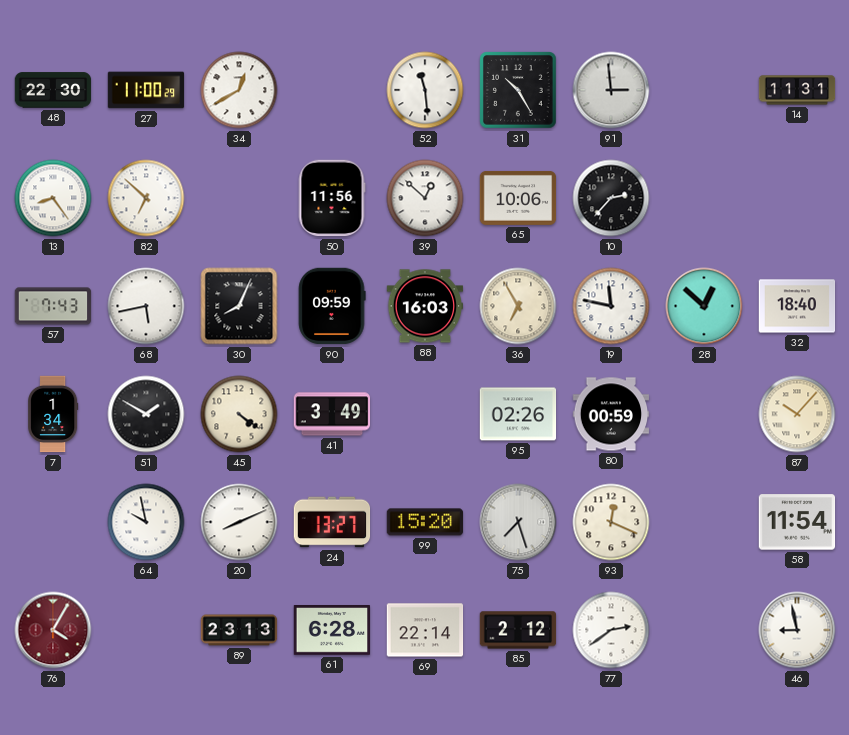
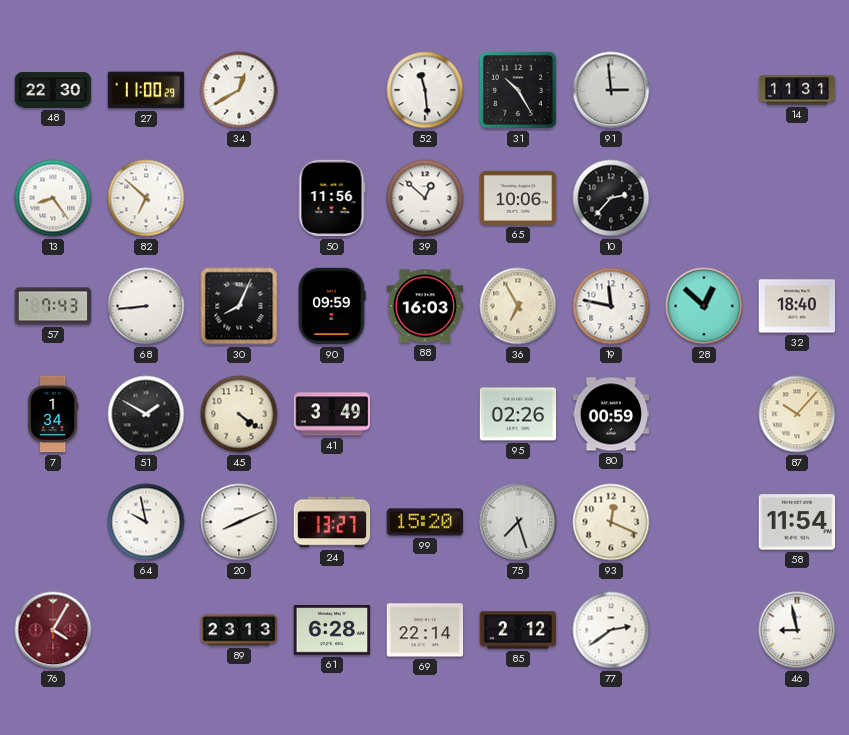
68: 5:43 -> 8:44 (146, 306)
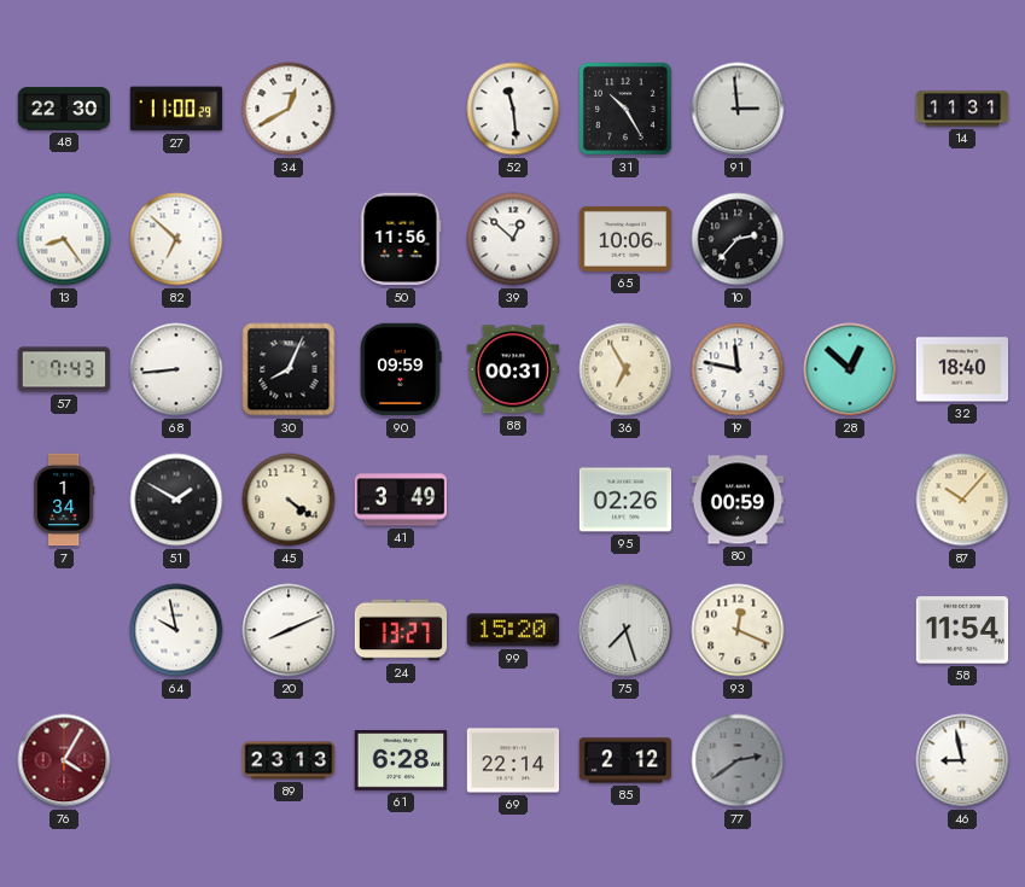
88: 16:03 -> 00:31 (513, 369)
77 dial: white -> grey (738, 760)
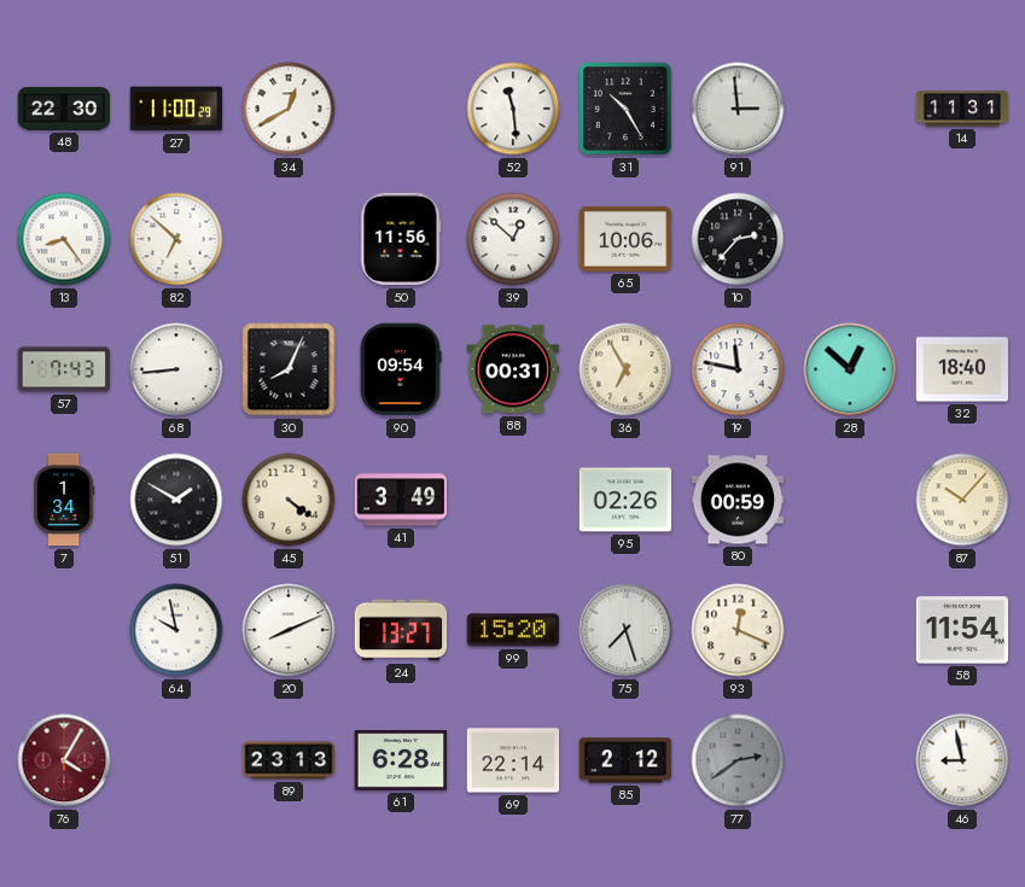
90: 09:59 -> 09:54 (401, 369)
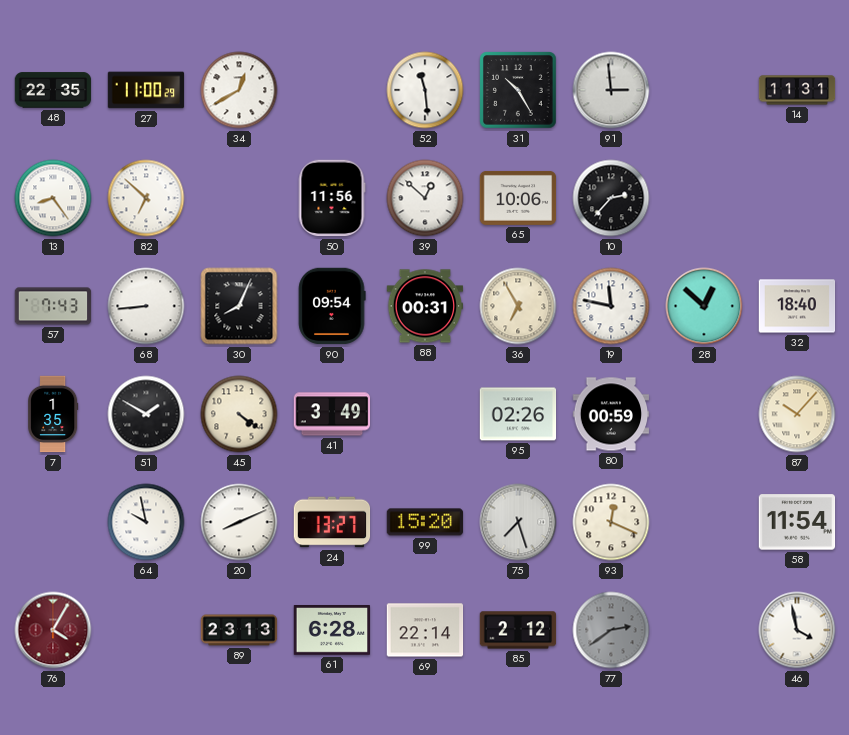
48: 22:30 -> 22:35 (53, 90)
7: 1:34 -> 1:35 (54, 414)
46: 8:58 -> 3:58 (797, 630)
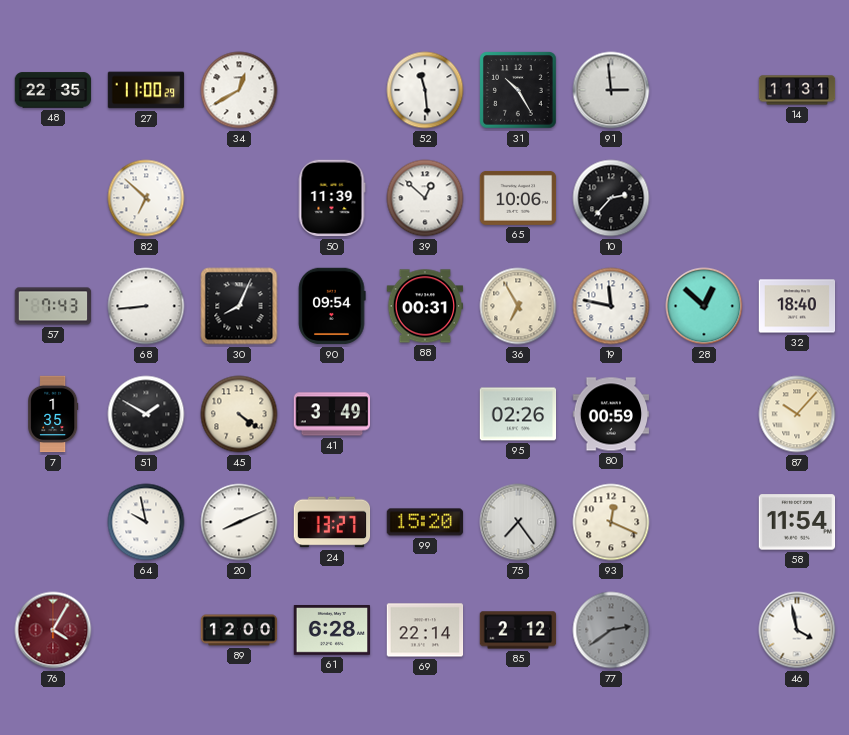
13: 8:24 -> none (53, 198)
50: 11:56 -> 11:39 (332, 198)
75: 7:27 -> 7:24 (518, 522)
89: 23:13 -> 12:00 (239, 630)
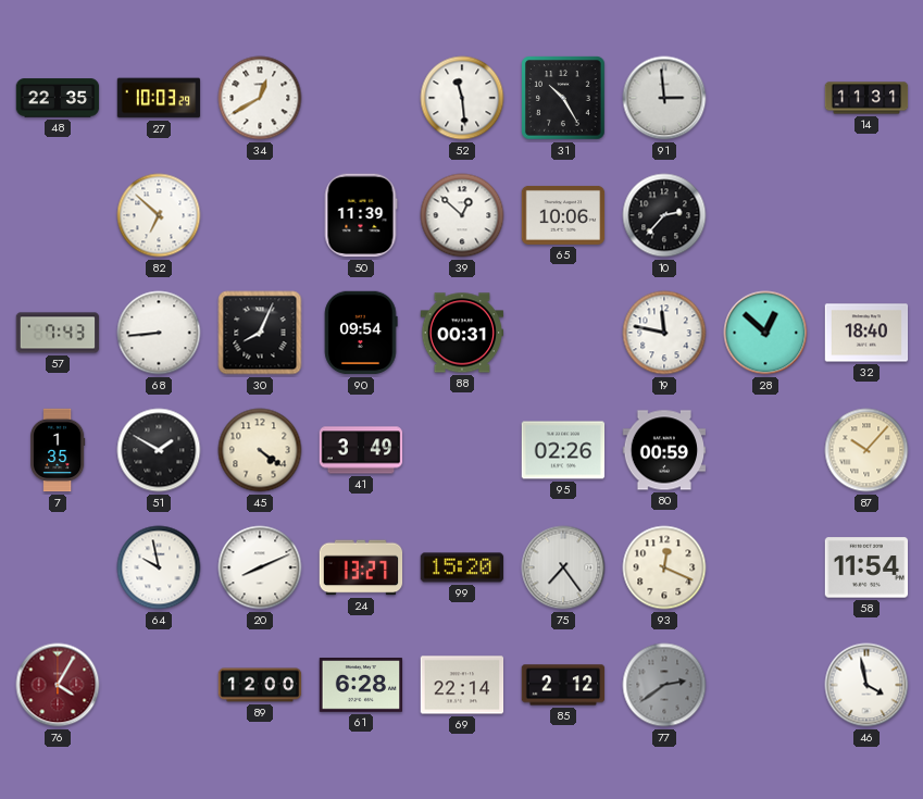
27: 11:00 -> 10:03 (159, 98)
36: 6:55 -> none (518, 306)
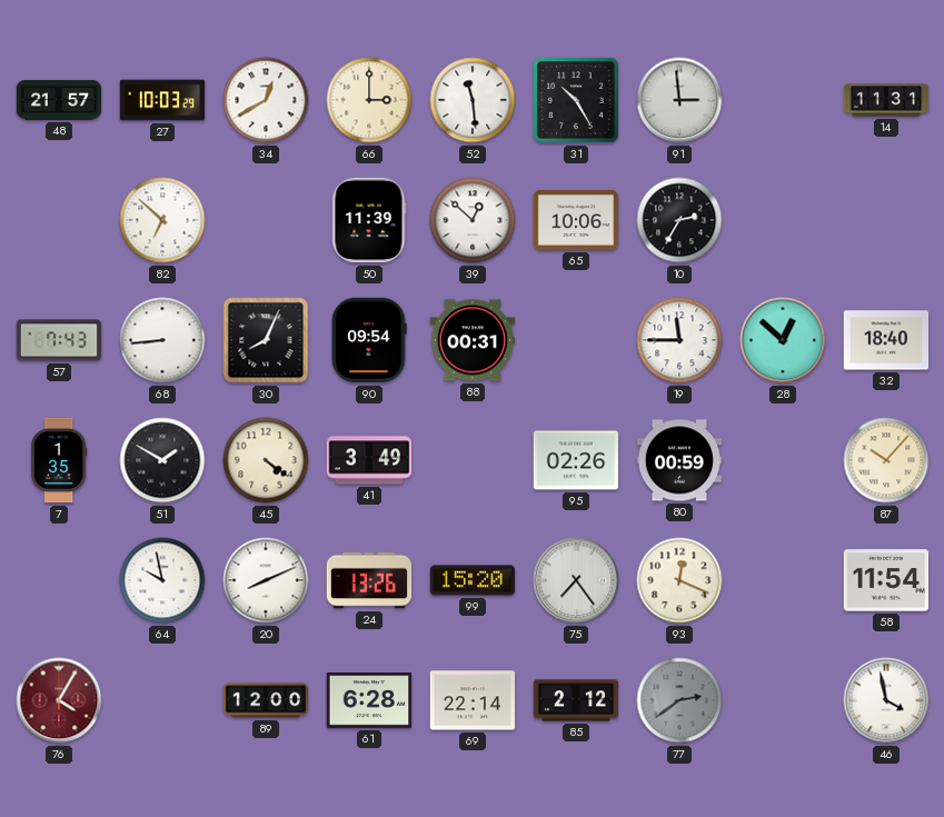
48: 22:35 -> 21:57 (59, 100)
66: none -> 3:00 (369, 100)
10: 2:37 -> 2:35 (679, 220)
19: 11:47 -> 11:45 (679, 340)
24: 13:27 -> 13:26 (369, 580)
